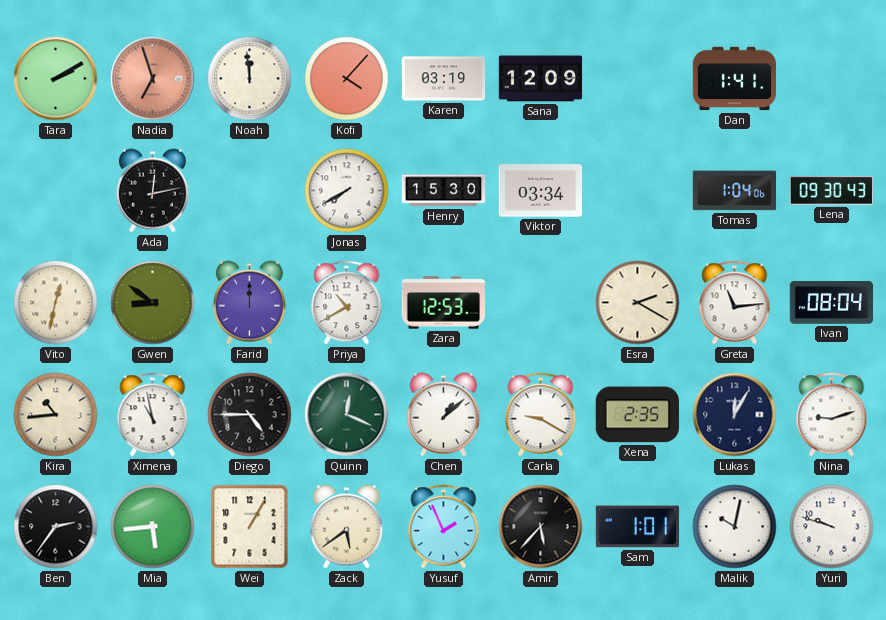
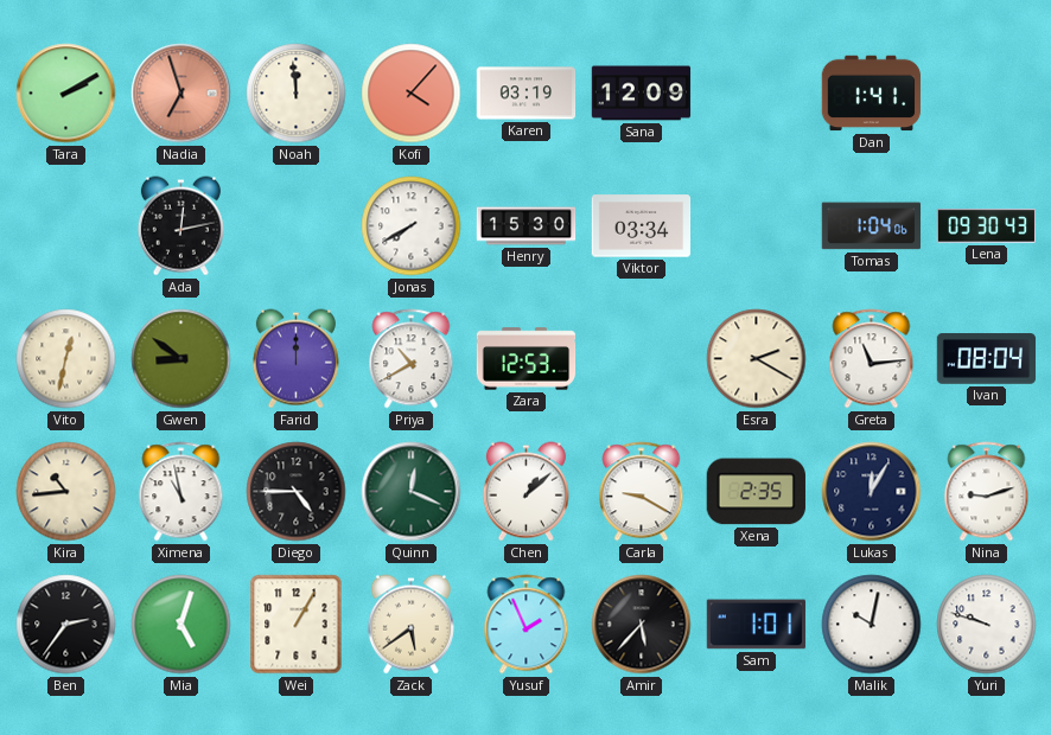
Mia: 5:44 -> 5:03 (181, 625)
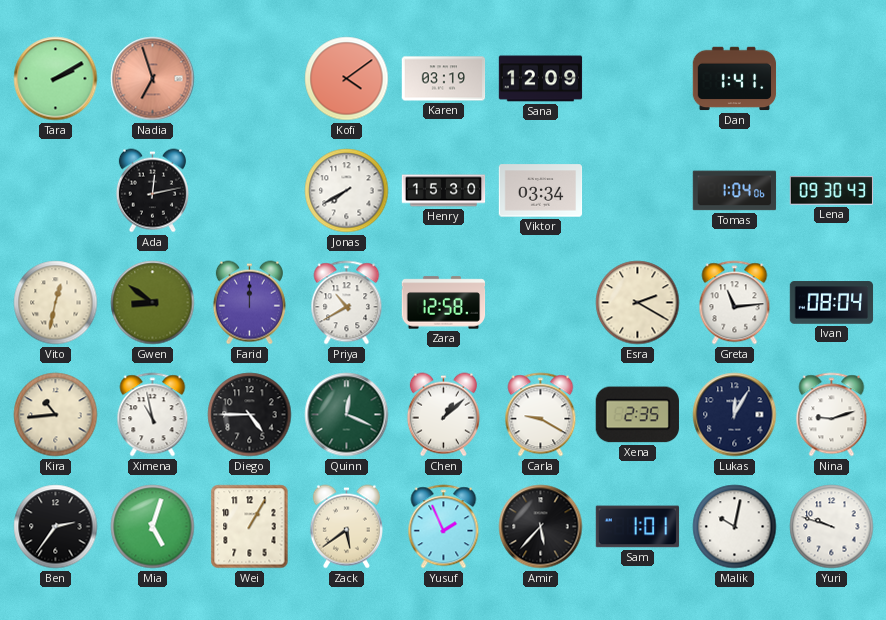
Noah: 11:59 -> none (297, 94)
Kofi: 4:07 -> 4:09 (347, 79)
Zara: 12:53 -> 12:58 (444, 303)
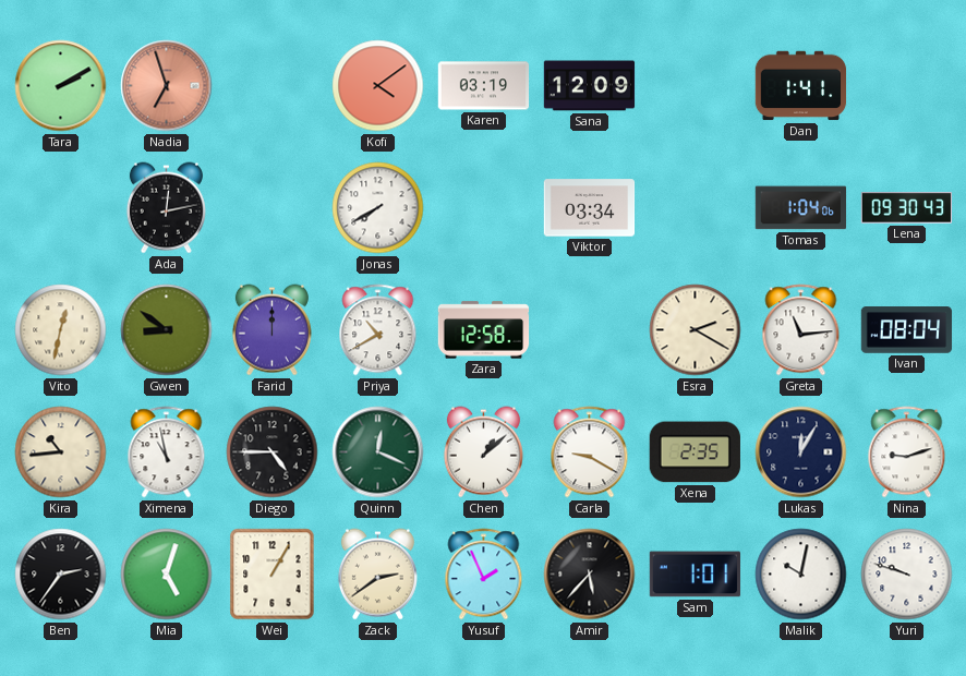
Henry: 15:30 -> none (444, 191)
Zack: 5:39 -> 2:39 (377, 575)
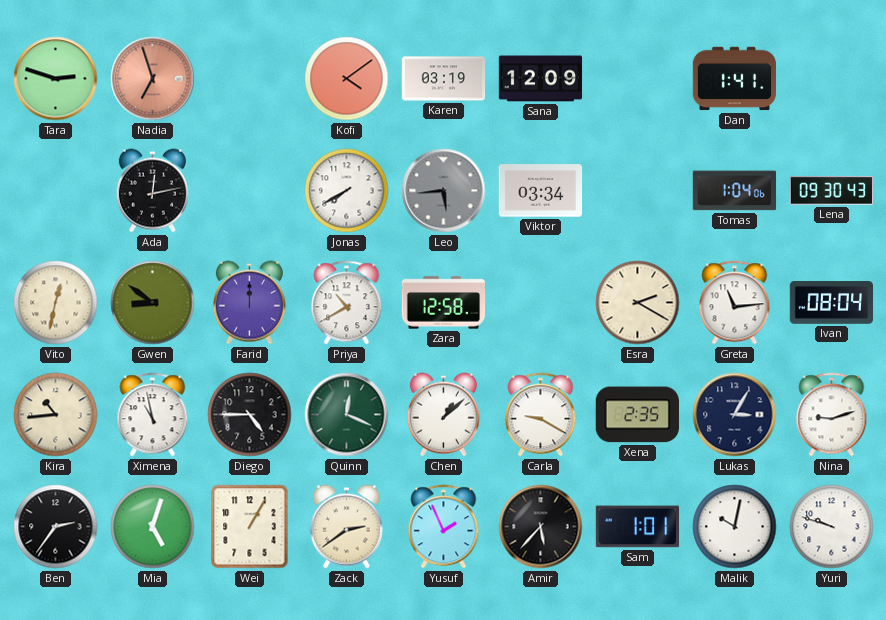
Tara: 2:10 -> 2:48 (56, 79)
Leo: none -> 5:44 (444, 191)
Lukas: 12:05 -> 3:05 (735, 415)
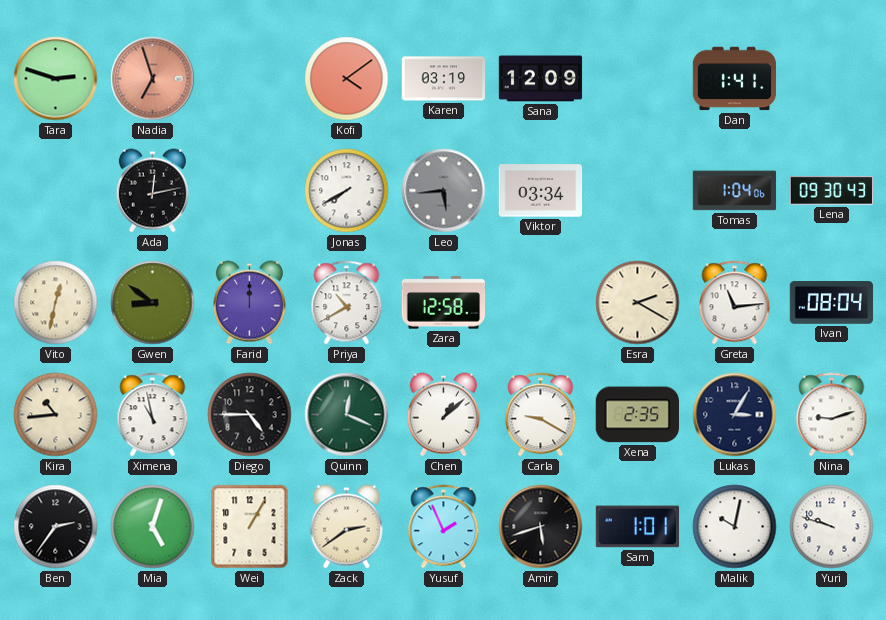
Amir: 5:37 -> 5:42 (541, 527)
